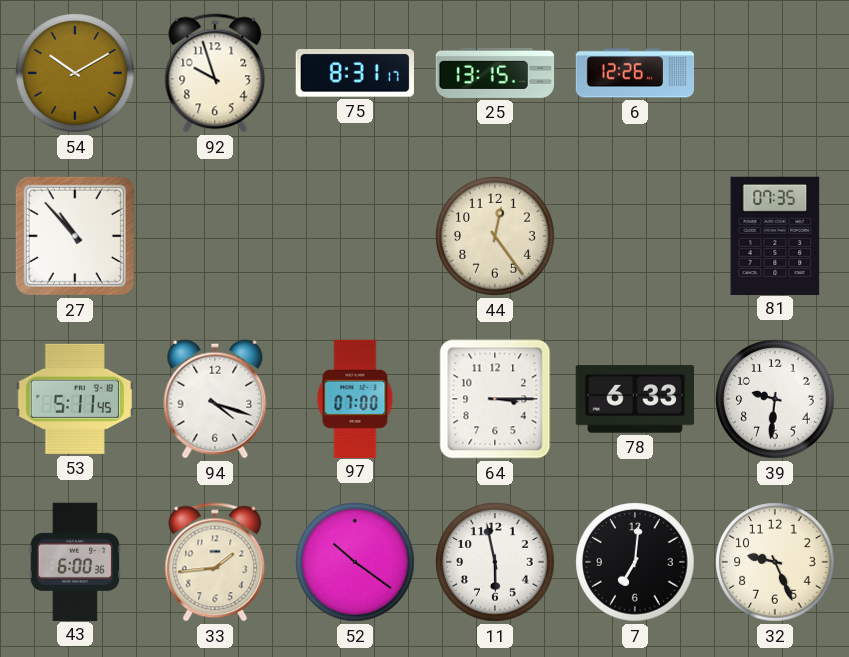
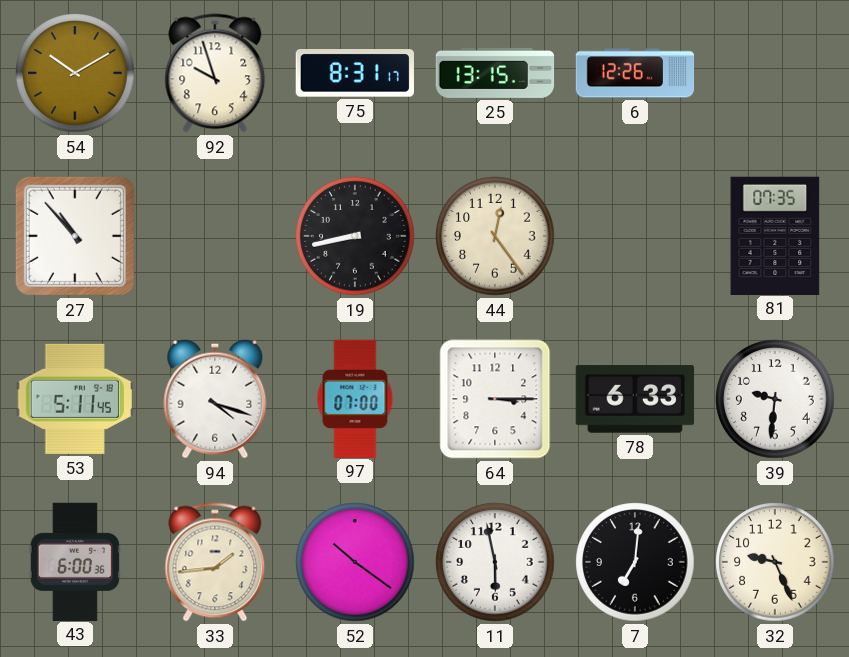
19: none -> 8:43 (355, 236)
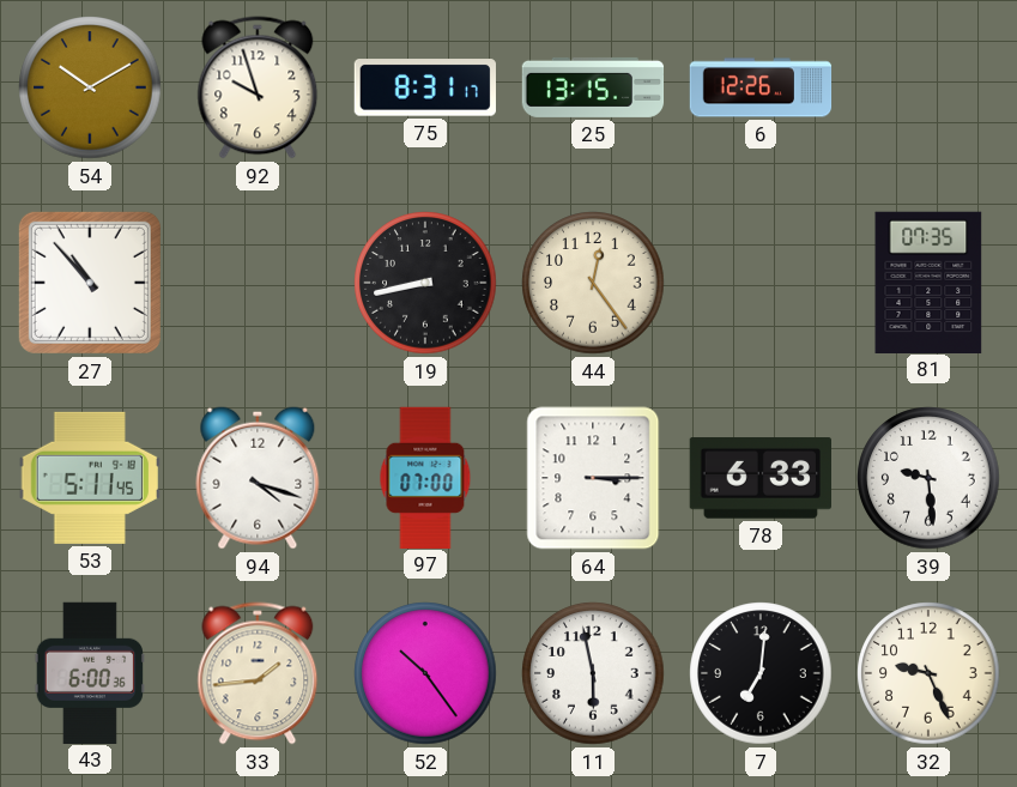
39: 9:31 -> 9:29 (928, 478)
52: 10:21 -> 10:24 (425, 673)
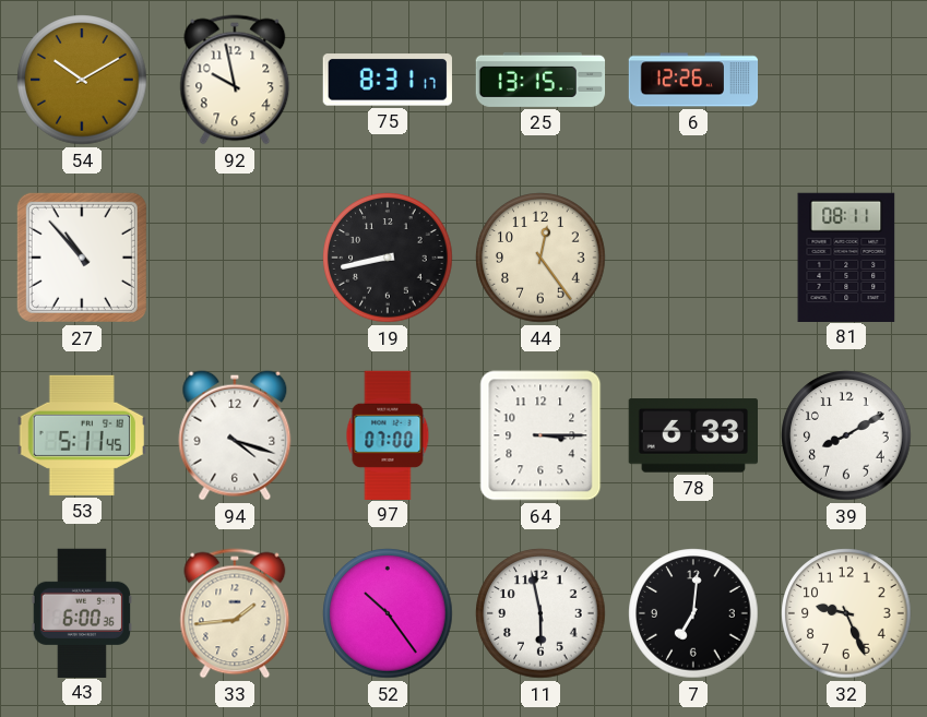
92: 9:57 -> 9:58 (235, 80)
81: 07:35 -> 08:11 (846, 256)
39: 9:29 -> 8:10 (846, 435)
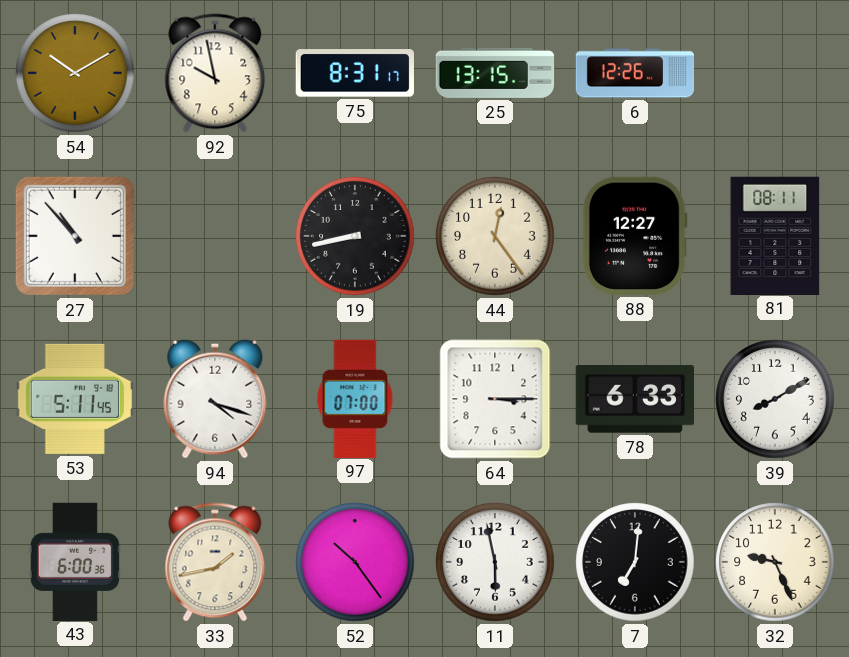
88: none -> 12:27 (635, 236)
33: 1:44 -> 1:43 (215, 562)
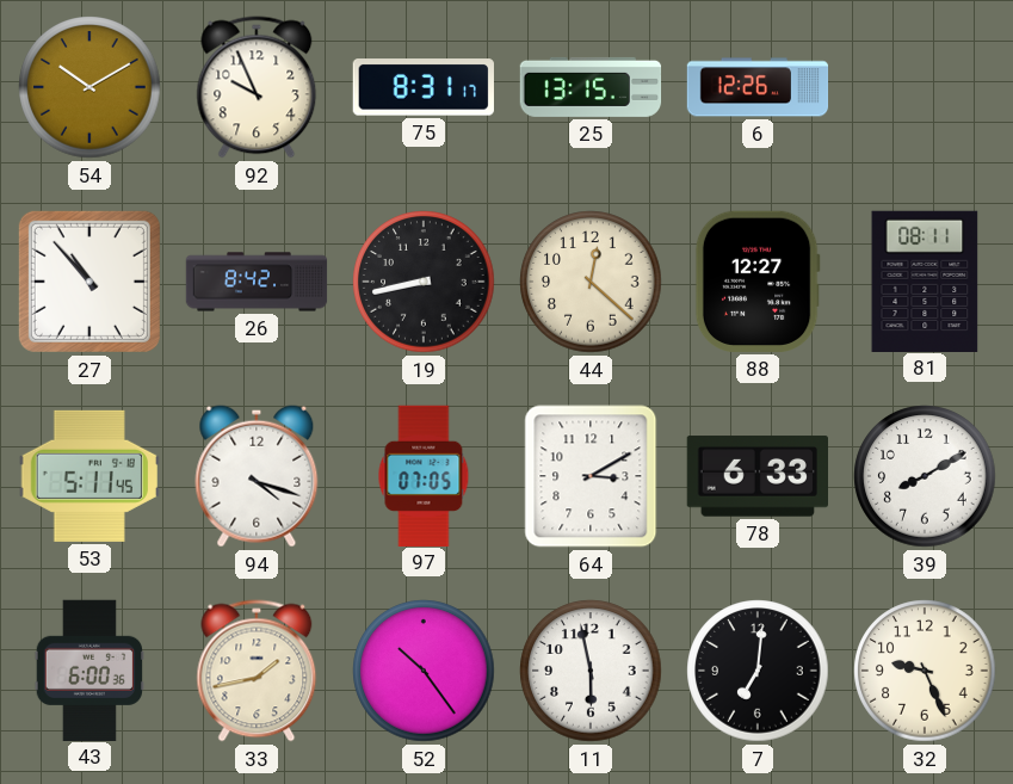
92: 9:58 -> 9:56 (257, 87)
26: none -> 8:42 (257, 282)
44: 12:24 -> 12:22 (591, 282)
97: 07:00 -> 07:05 (424, 475)
64: 3:15 -> 3:10 (591, 476)
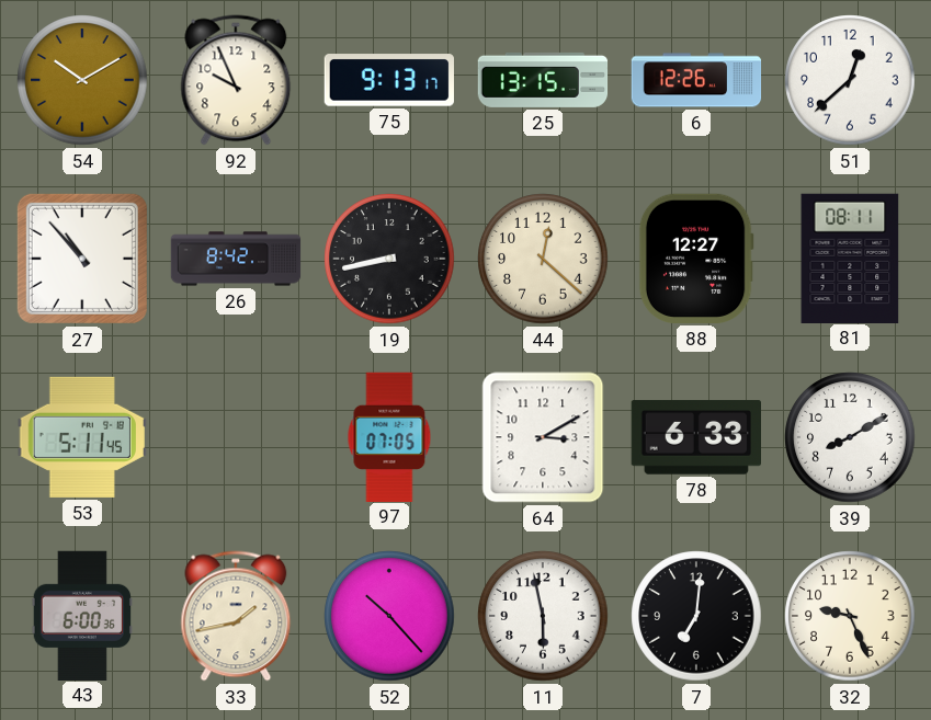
75: 8:31 -> 9:13 (389, 80)
51: none -> 12:38 (850, 80)
94: 4:18 -> none (257, 476)
52: 10:24 -> 10:23 (389, 616)
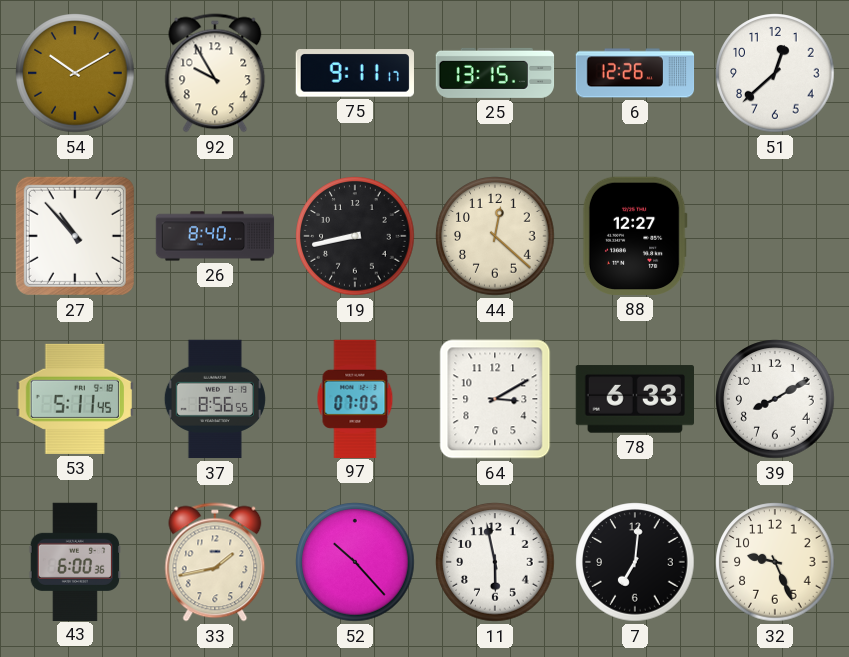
92: 9:56 -> 9:55 (215, 73)
75: 9:13 -> 9:11 (355, 73)
26: 8:42 -> 8:40 (215, 236)
81: 08:11 -> none (850, 258)
37: none -> 8:56 (215, 399)
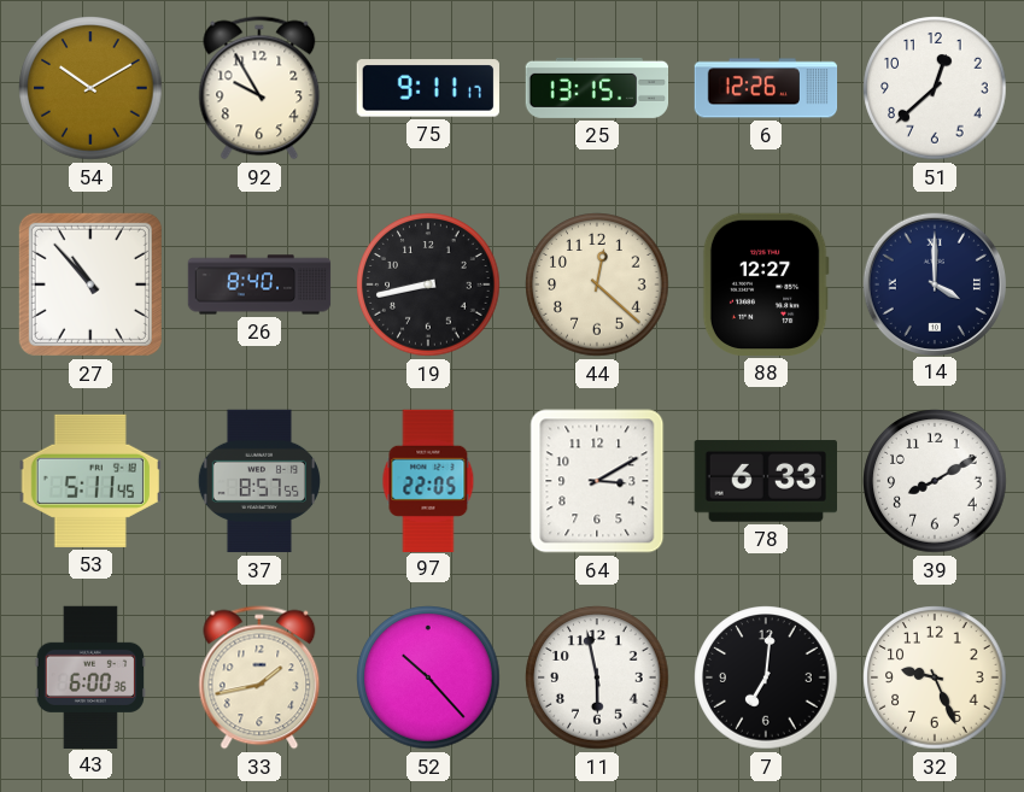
14: none -> 4:00 (934, 283)
37: 8:56 -> 8:57 (259, 481)
97: 07:05 -> 22:05 (428, 480)
